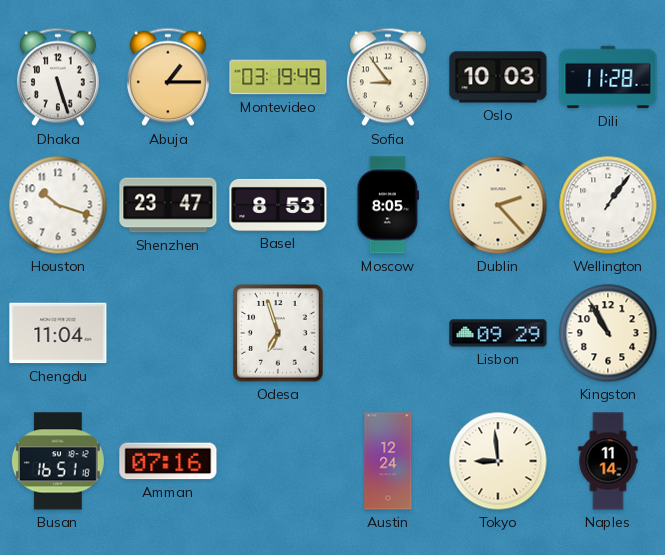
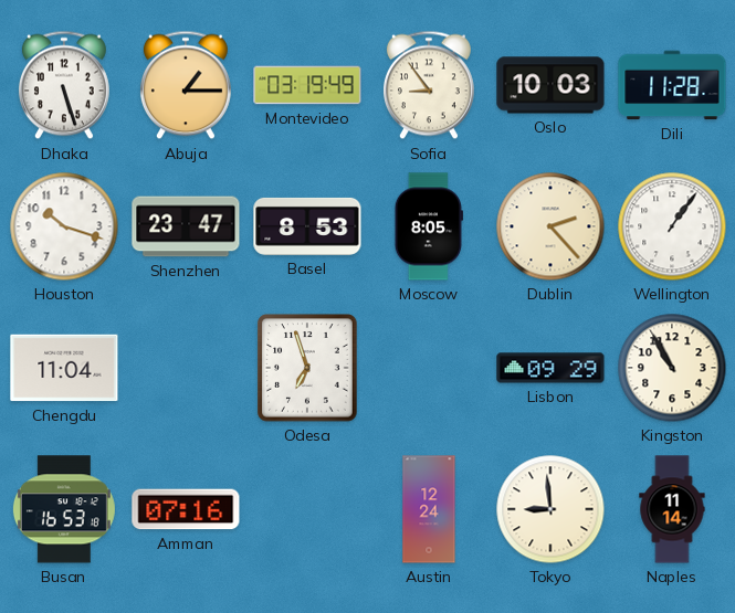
Busan: 16:51 -> 16:53 (64, 509)
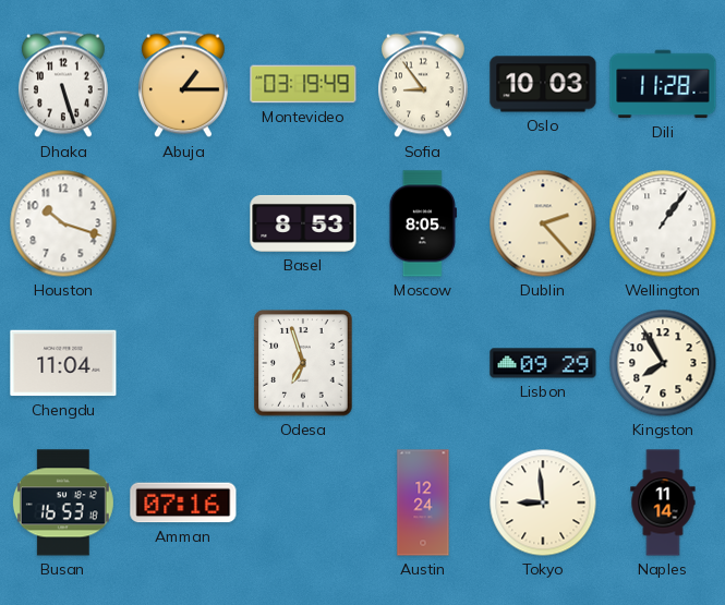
Shenzhen: 23:47 -> none (186, 226)
Kingston: 10:55 -> 7:55 (663, 363)
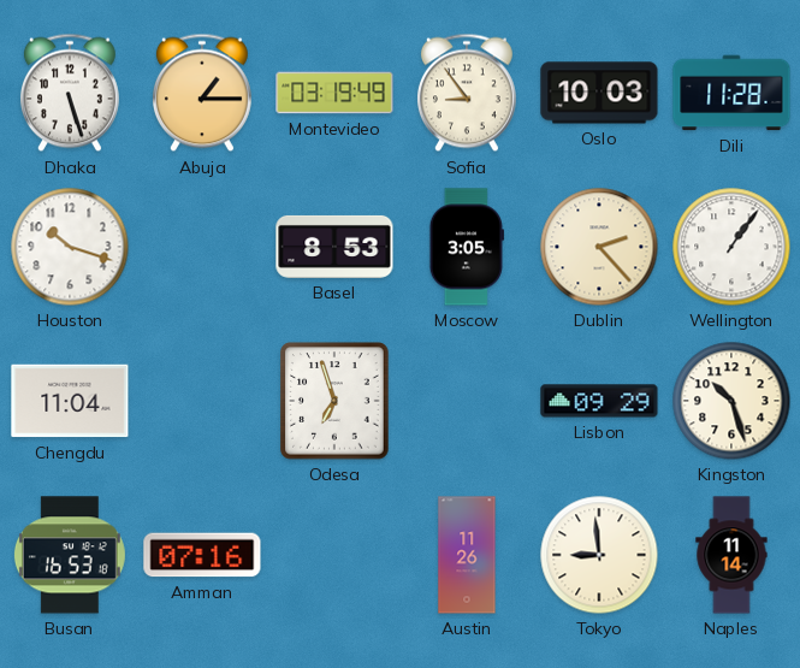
Moscow: 8:05 -> 3:05 (467, 247)
Kingston: 7:55 -> 10:27 (731, 401)
Austin: 12:24 -> 11:26 (467, 555)
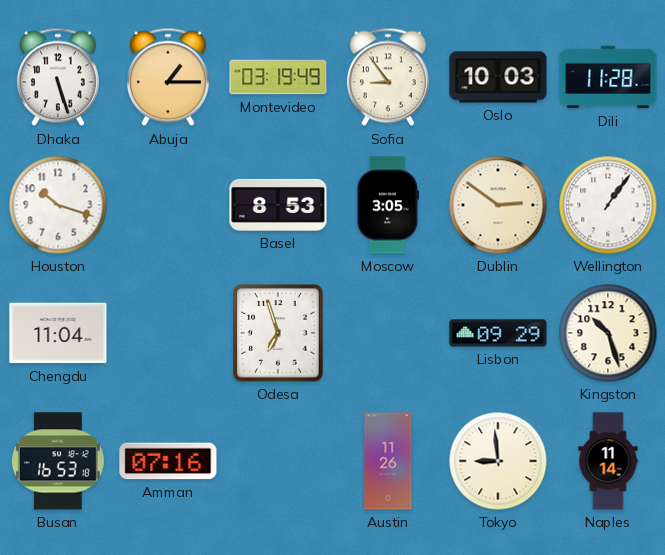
Dublin: 2:23 -> 2:51 (498, 205)
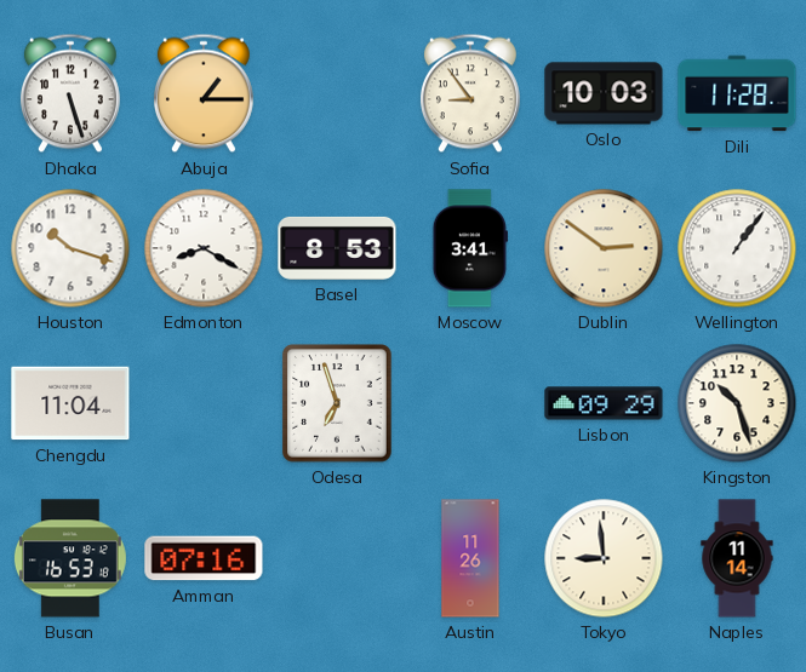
Montevideo: 03:19 -> none (278, 77)
Edmonton: none -> 8:20 (204, 248)
Moscow: 3:05 -> 3:41 (470, 248)
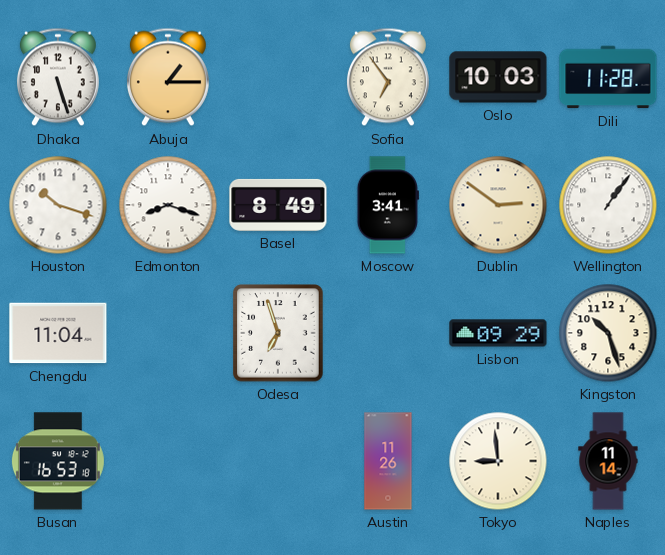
Sofia: 8:54 -> 6:54 (388, 77)
Edmonton: 8:20 -> 8:18 (168, 205)
Basel: 8:53 -> 8:49 (278, 205)
Amman: 07:16 -> none (204, 558)
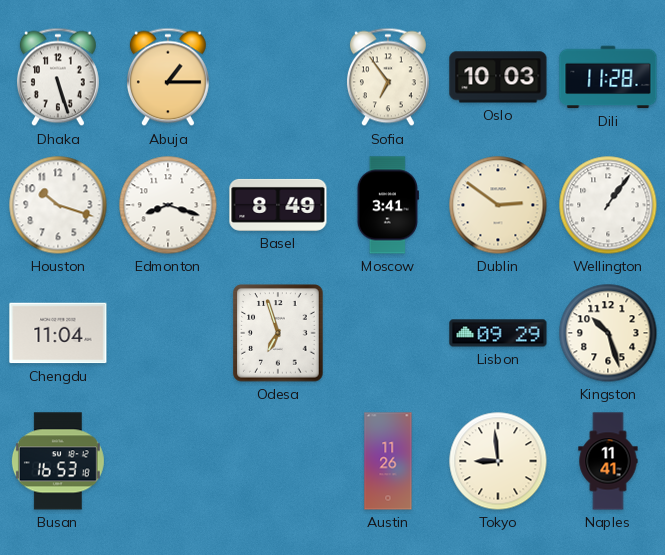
Naples: 11:14 -> 11:41 (608, 461)
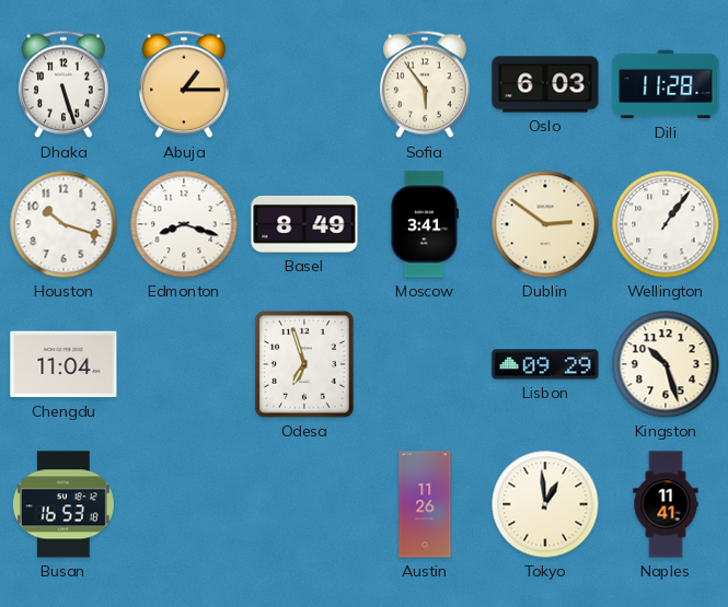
Sofia: 6:54 -> 5:54 (425, 84)
Oslo: 10:03 -> 6:03 (545, 84)
Tokyo: 8:59 -> 12:59 (545, 504)
